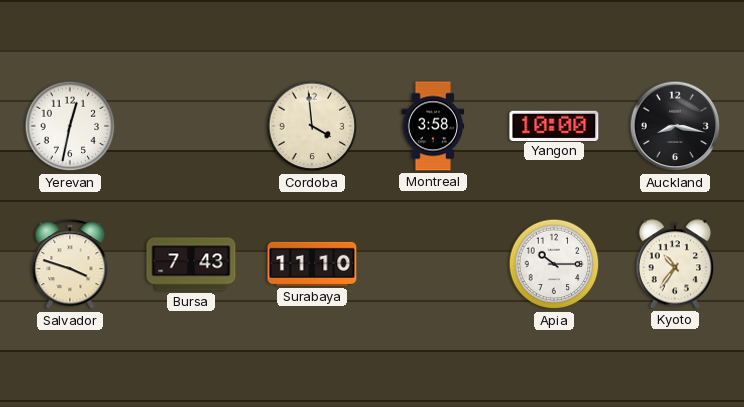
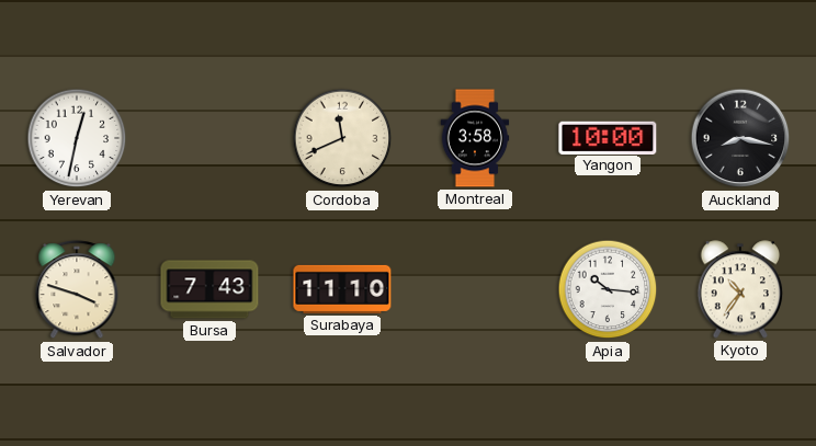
Cordoba: 3:59 -> 11:41 (342, 138)
Apia: 10:15 -> 10:16 (608, 289)
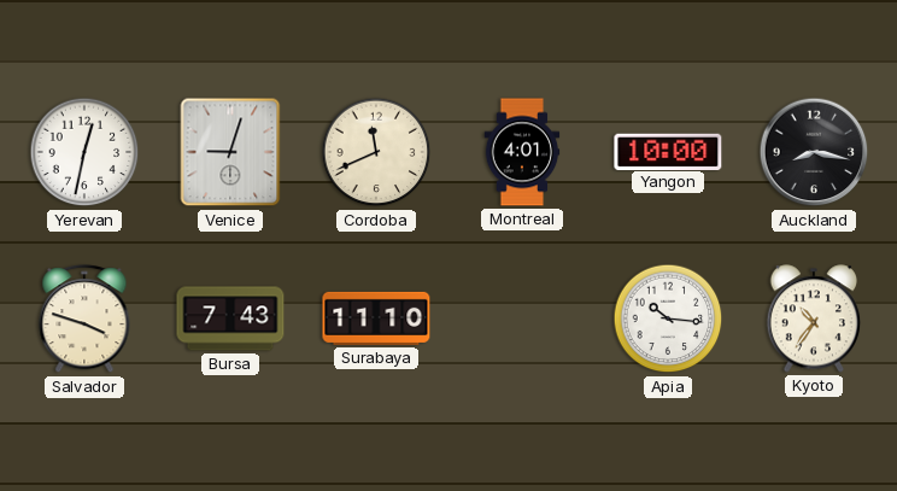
Venice: none -> 9:03 (230, 152)
Montreal: 3:58 -> 4:01 (522, 152)
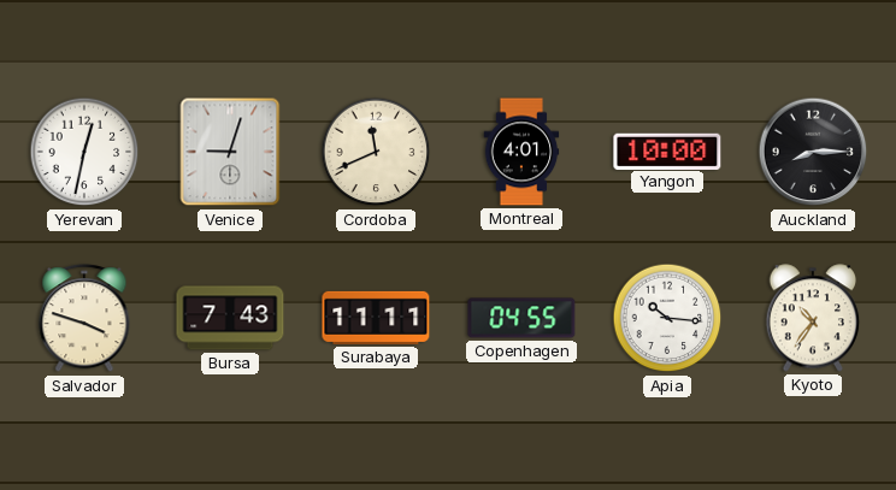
Auckland: 8:17 -> 8:15 (813, 152)
Surabaya: 11:10 -> 11:11 (376, 318)
Copenhagen: none -> 04:55 (521, 318)
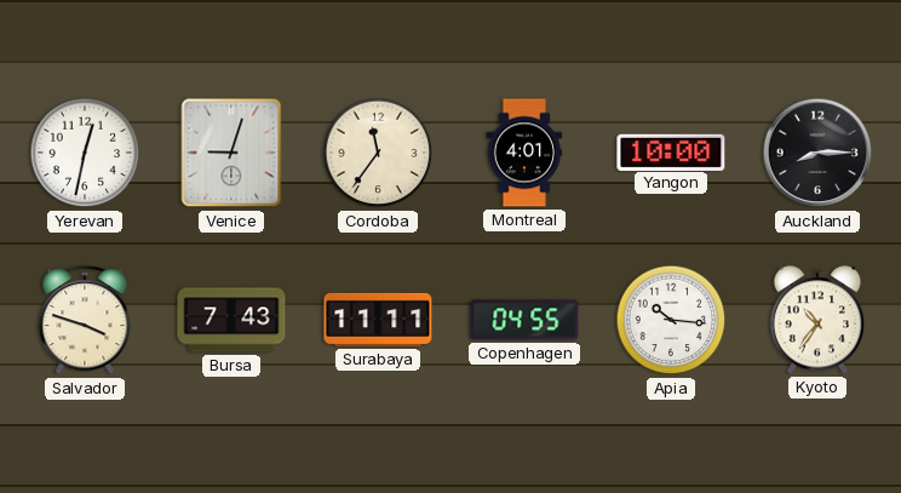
Cordoba: 11:41 -> 11:36 (378, 153)
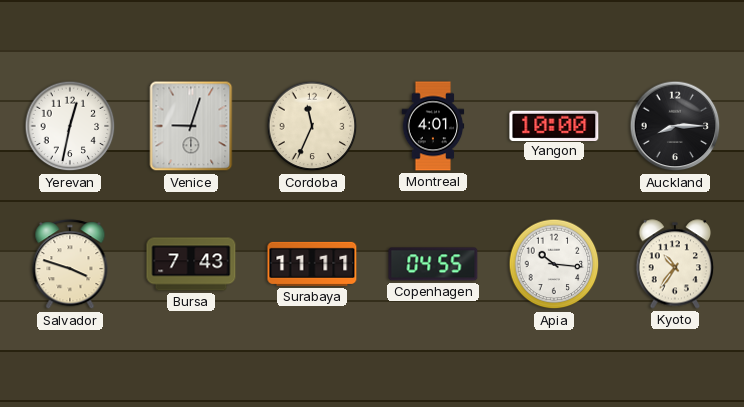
Cordoba: 11:36 -> 11:34 (312, 126)
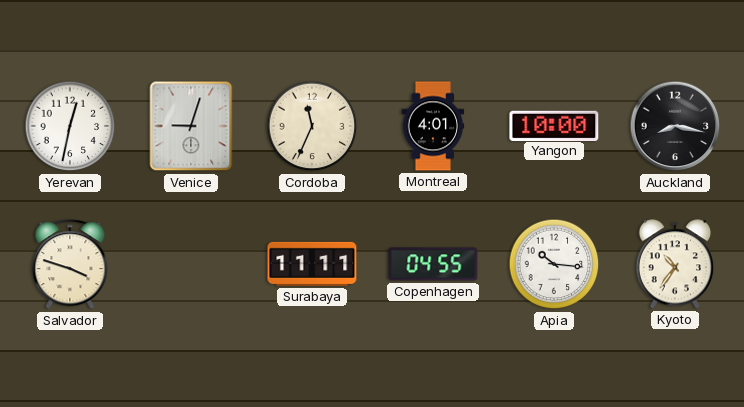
Auckland: 8:15 -> 8:17 (675, 126)
Bursa: 7:43 -> none (191, 264)
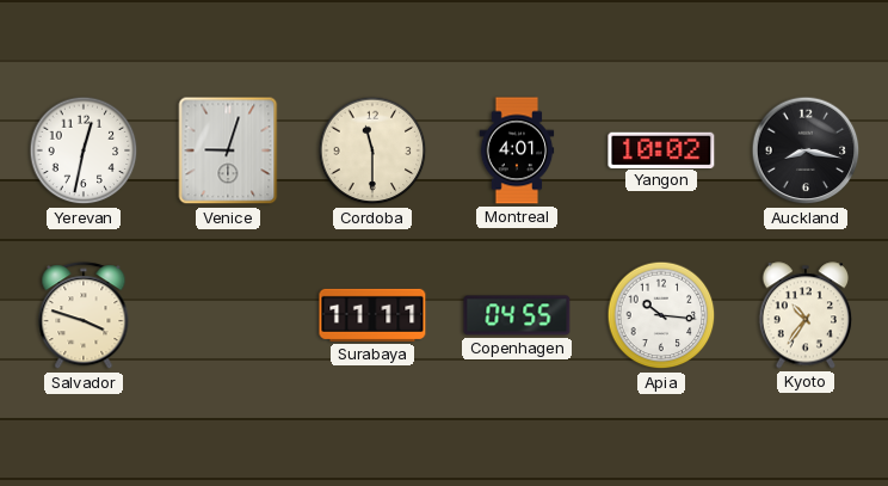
Cordoba: 11:34 -> 11:30 (372, 150)
Yangon: 10:00 -> 10:02 (661, 149)
